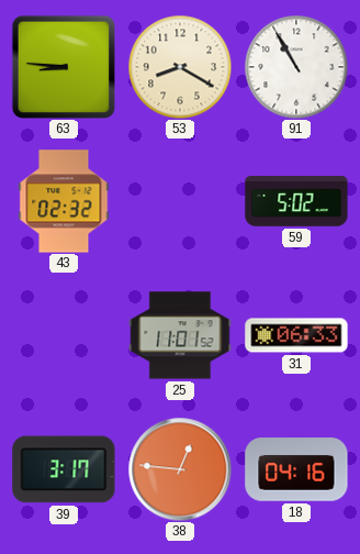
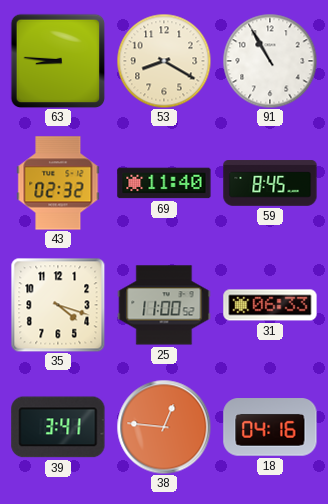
69: none -> 11:40 (164, 183)
59: 5:02 -> 8:45 (270, 183)
35: none -> 4:18 (58, 305)
25: 11:01 -> 11:00 (164, 305)
39: 3:17 -> 3:41 (58, 427)
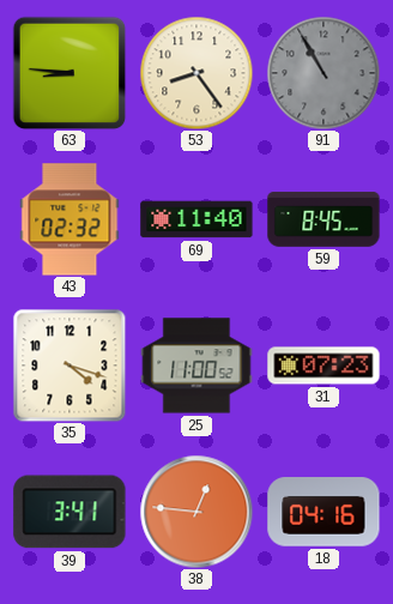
53: 8:20 -> 8:24 (196, 73)
91 dial: white -> grey (324, 73)
31: 06:33 -> 07:23 (324, 366)
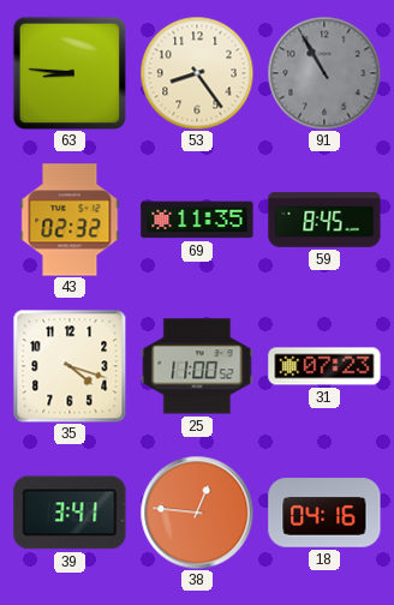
69: 11:40 -> 11:35 (197, 220)
